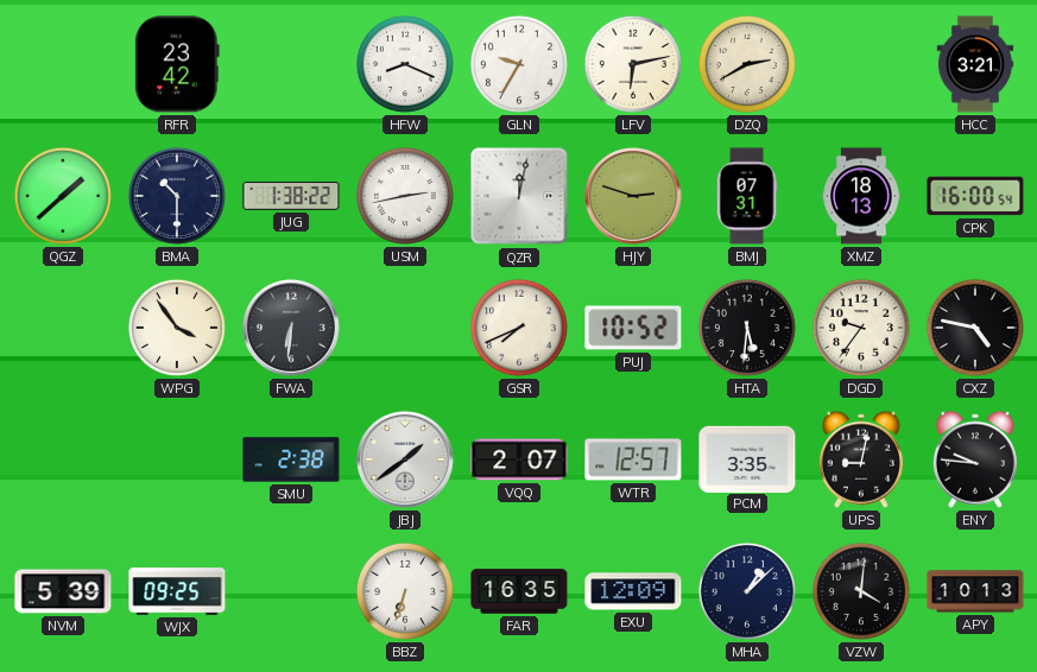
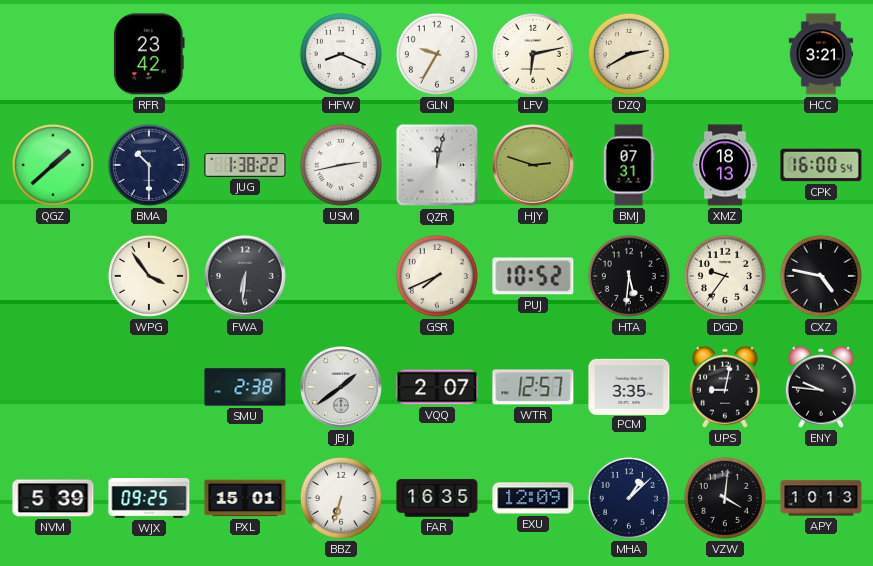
PXL: none -> 15:01 (245, 498)
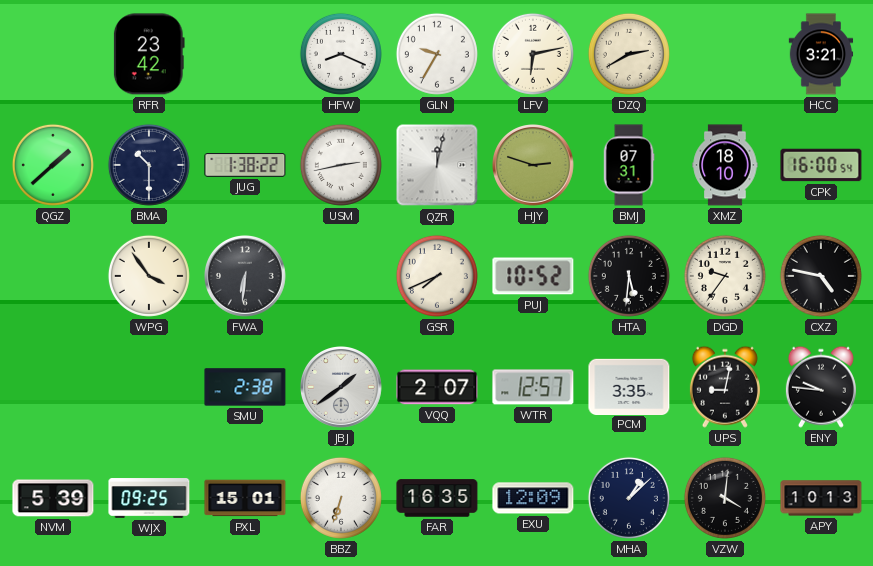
XMZ: 18:13 -> 18:10 (725, 165)
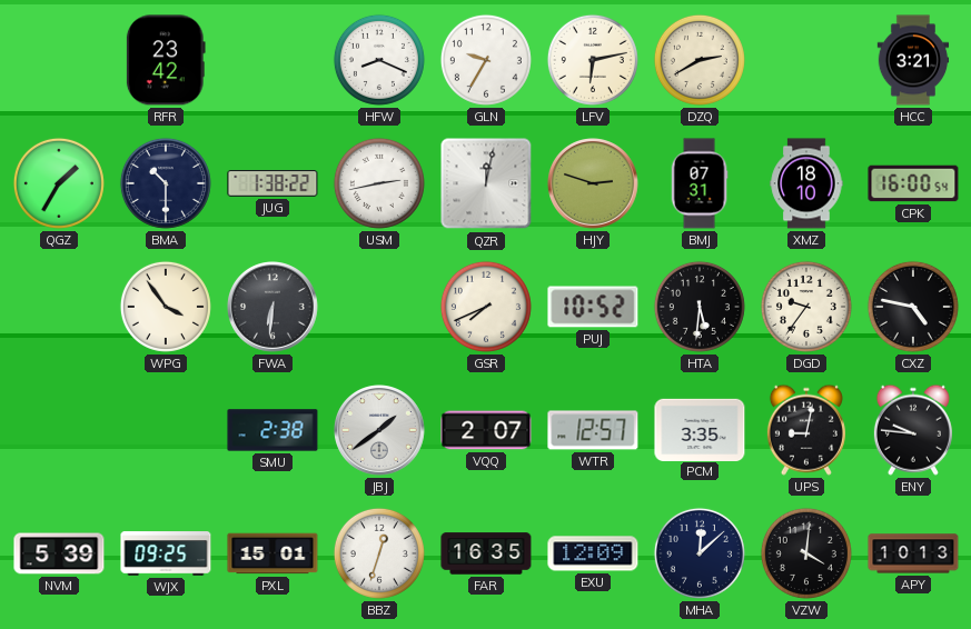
QGZ: 1:38 -> 1:35 (59, 183)
BBZ: 6:33 -> 12:33 (379, 553)
MHA: 1:08 -> 12:08 (700, 553)
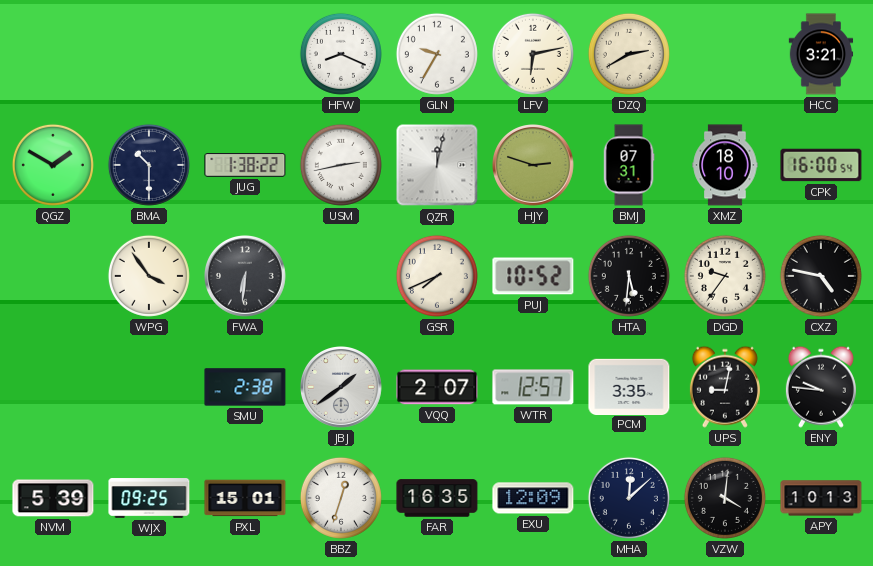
RFR: 23:42 -> none (166, 60)
QGZ: 1:35 -> 1:50 (53, 165)
